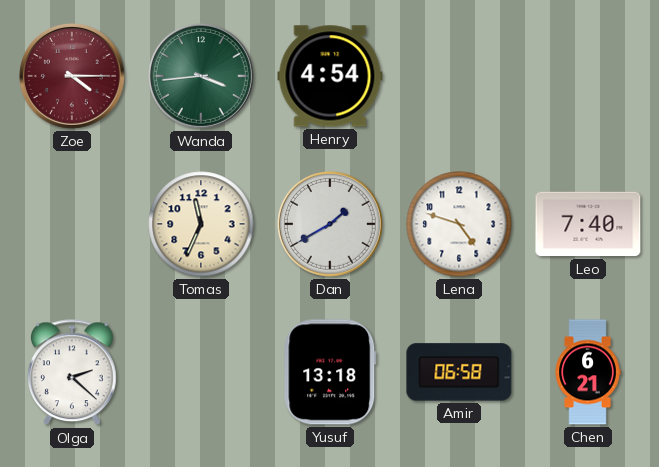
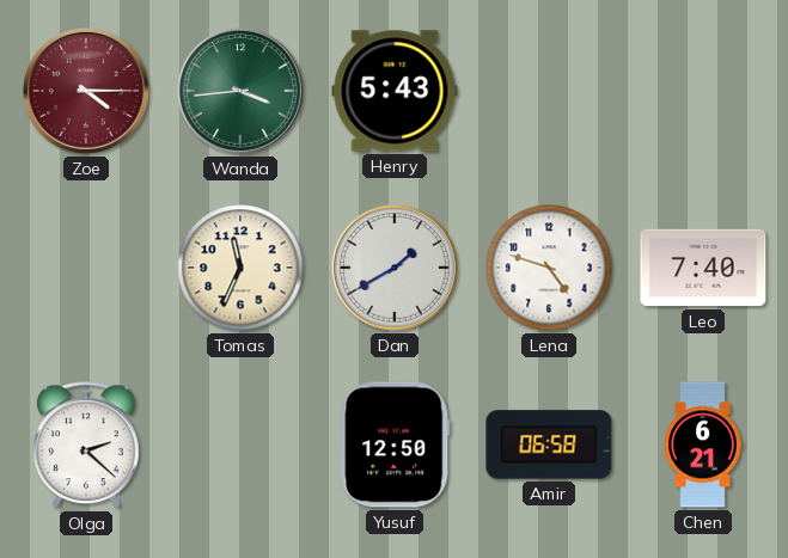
Henry: 4:54 -> 5:43 (395, 91)
Yusuf: 13:18 -> 12:50 (395, 444)
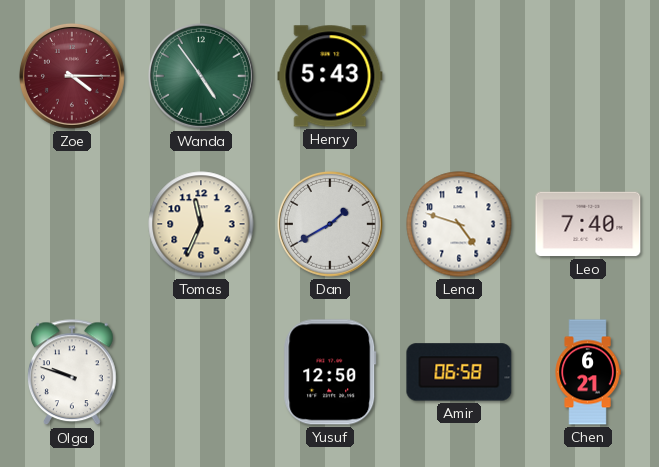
Wanda: 3:44 -> 4:54 (201, 76)
Olga: 2:22 -> 9:48 (73, 373)
